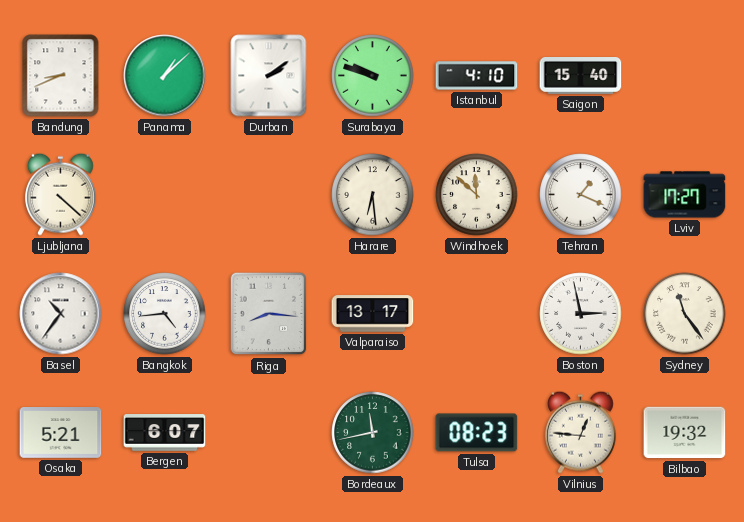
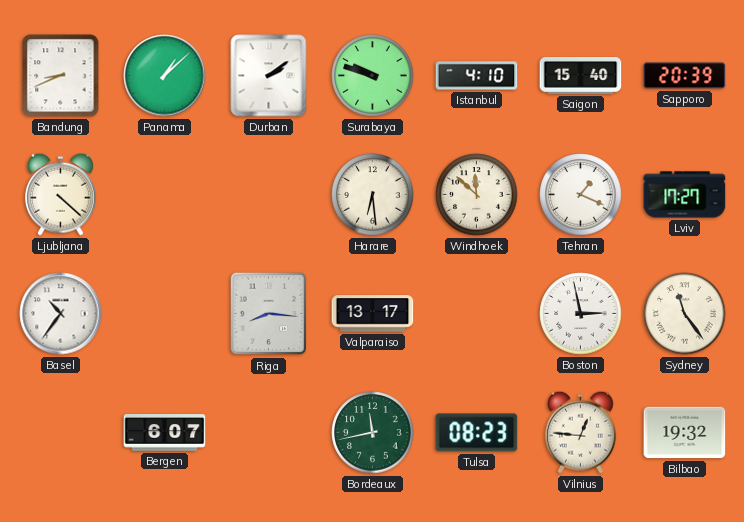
Sapporo: none -> 20:39 (685, 76)
Bangkok: 4:44 -> none (165, 314)
Osaka: 5:21 -> none (61, 433)
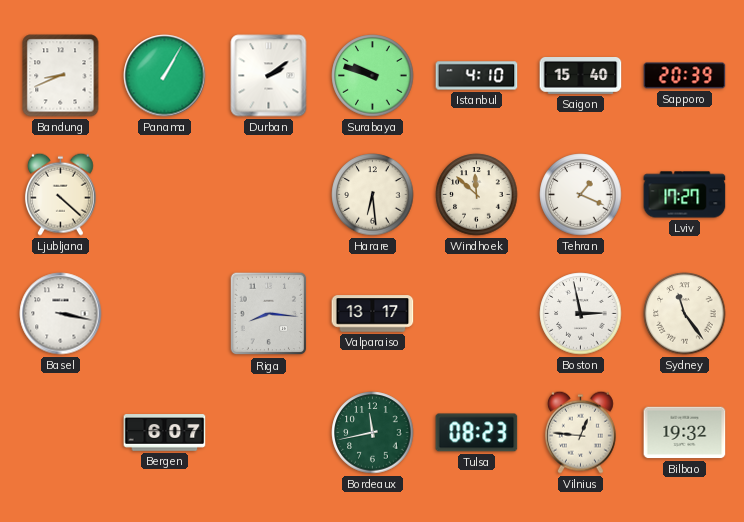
Panama: 1:08 -> 1:05 (165, 76)
Basel: 10:36 -> 3:17 (61, 314)
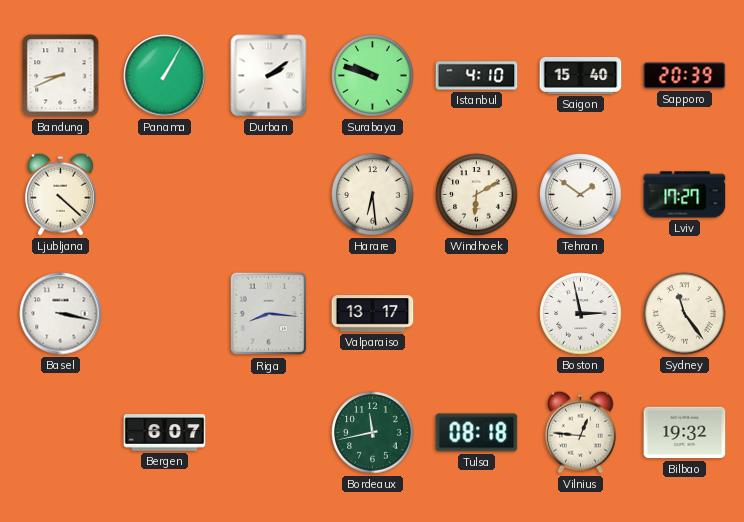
Windhoek: 11:52 -> 6:10 (477, 195)
Tehran: 1:19 -> 1:51 (581, 195)
Tulsa: 08:23 -> 08:18 (477, 433)
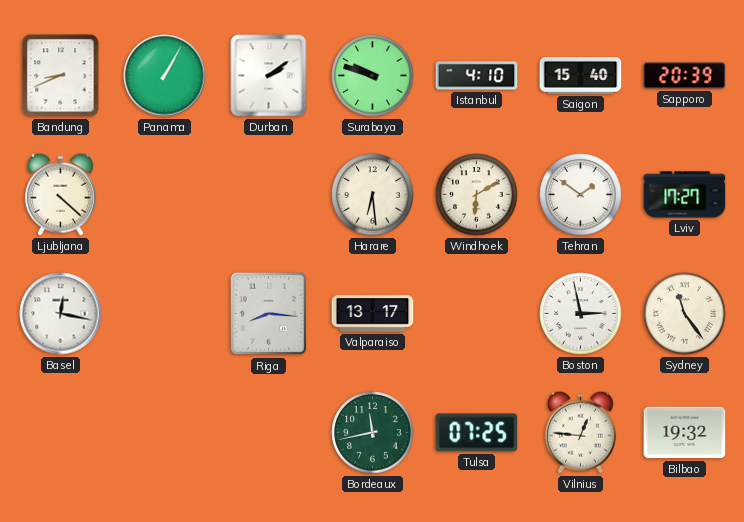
Basel: 3:17 -> 12:17 (61, 314)
Bergen: 6:07 -> none (165, 433)
Tulsa: 08:18 -> 07:25 (477, 433)
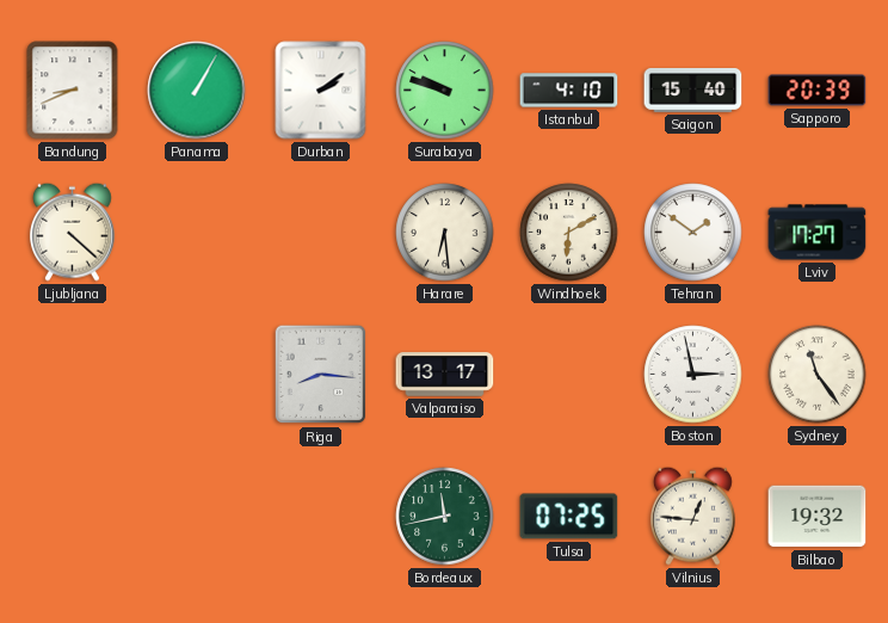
Basel: 12:17 -> none (61, 314)
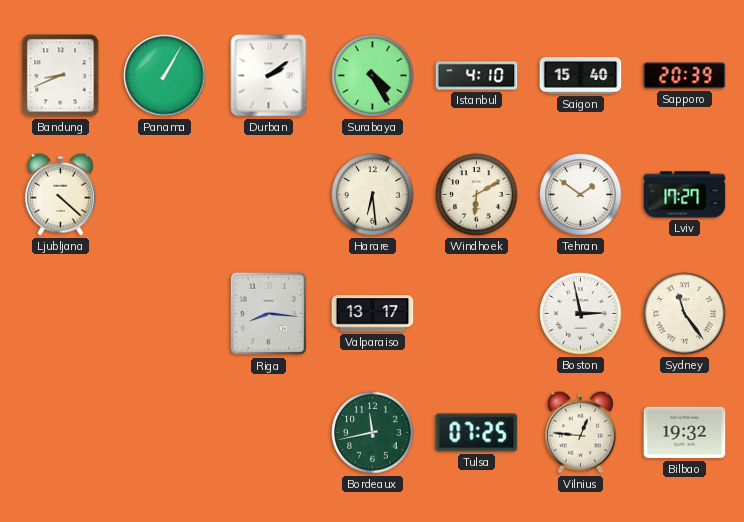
Surabaya: 9:48 -> 4:25 (373, 76)
